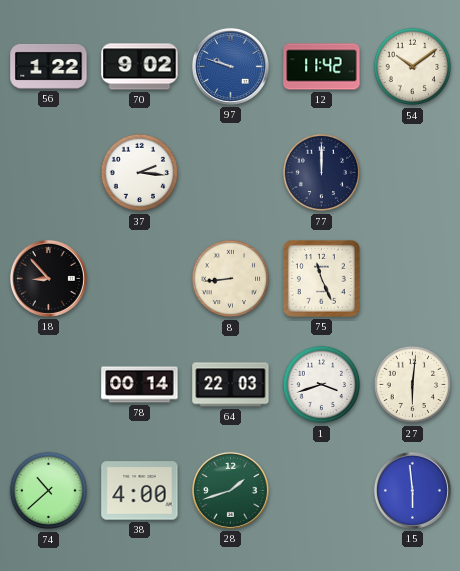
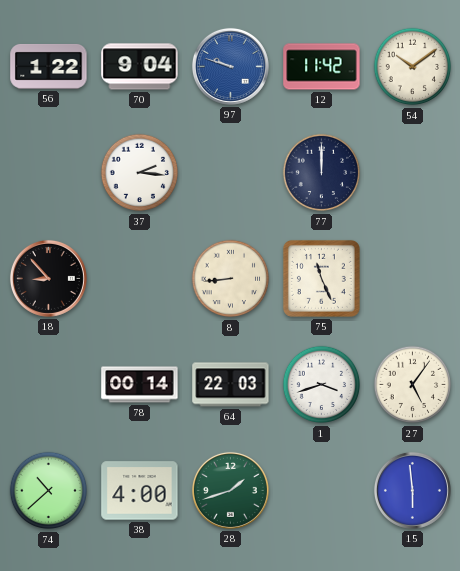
70: 9:02 -> 9:04 (140, 67)
27: 6:01 -> 5:06 (413, 385)
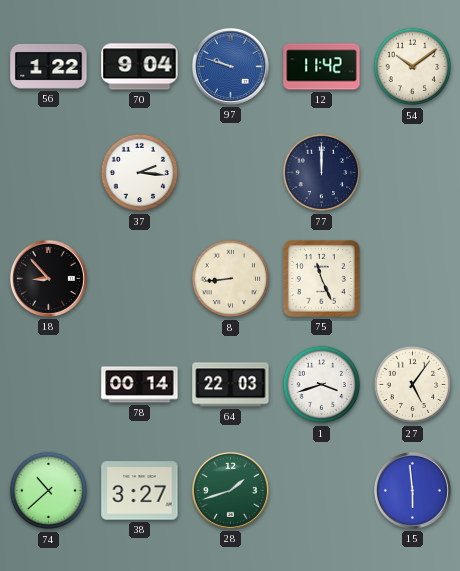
38: 4:00 -> 3:27 (140, 491)
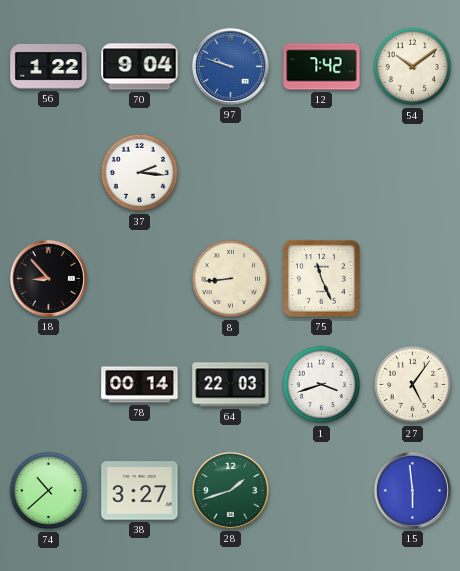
12: 11:42 -> 7:42 (322, 67)
77: 12:00 -> none (322, 173)
